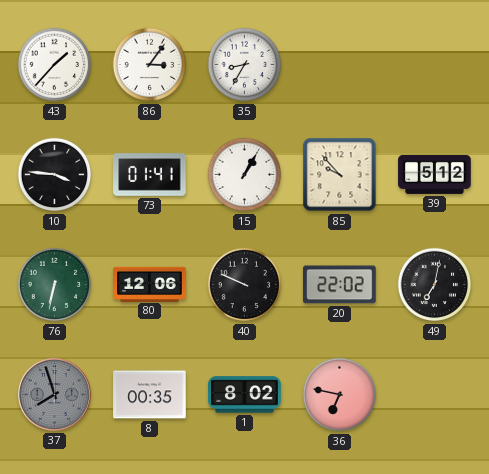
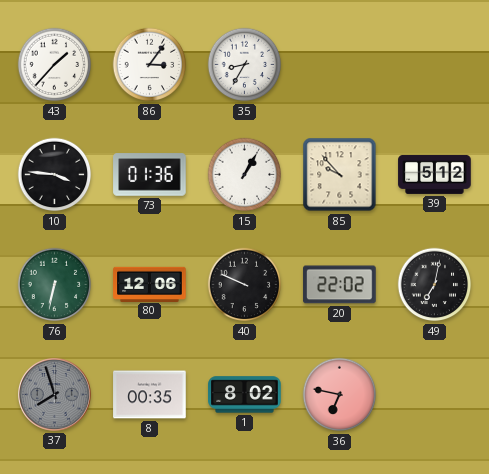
73: 01:41 -> 01:36 (150, 175)
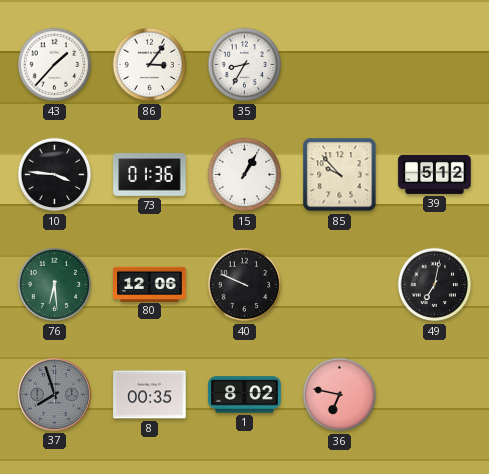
76: 6:32 -> 6:29 (55, 285)
20: 22:02 -> none (340, 285)
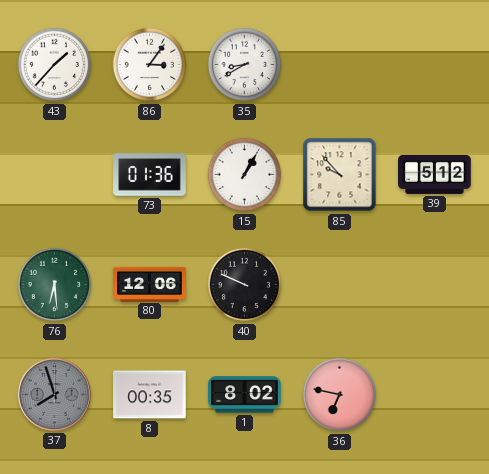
35: 8:35 -> 8:40 (245, 65)
10: 3:46 -> none (55, 175)
49: 7:02 -> none (435, 285)
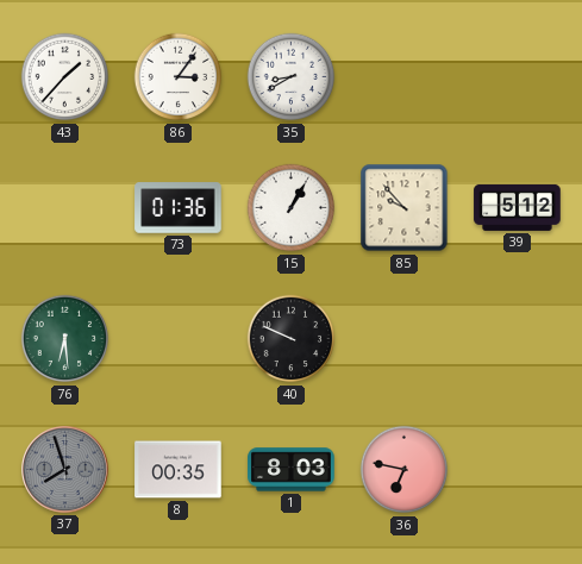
80: 12:06 -> none (150, 284)
1: 8:02 -> 8:03 (292, 470)
